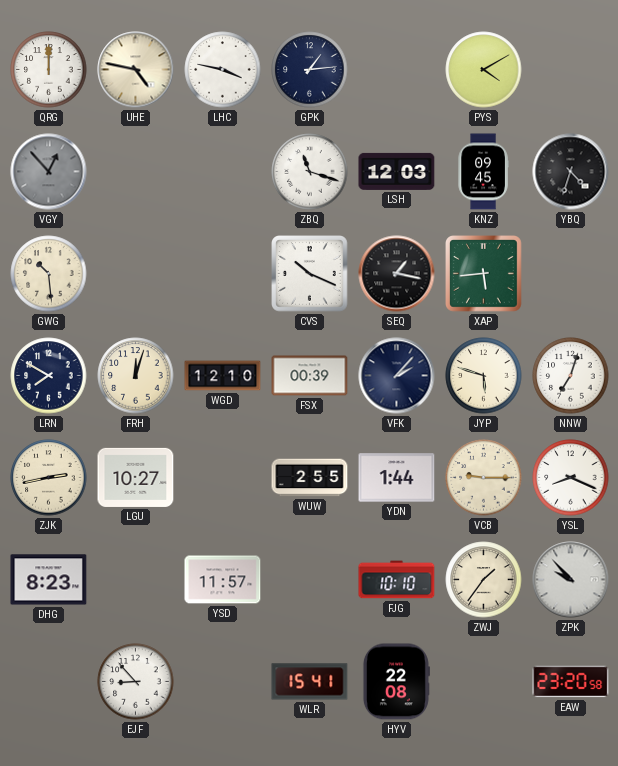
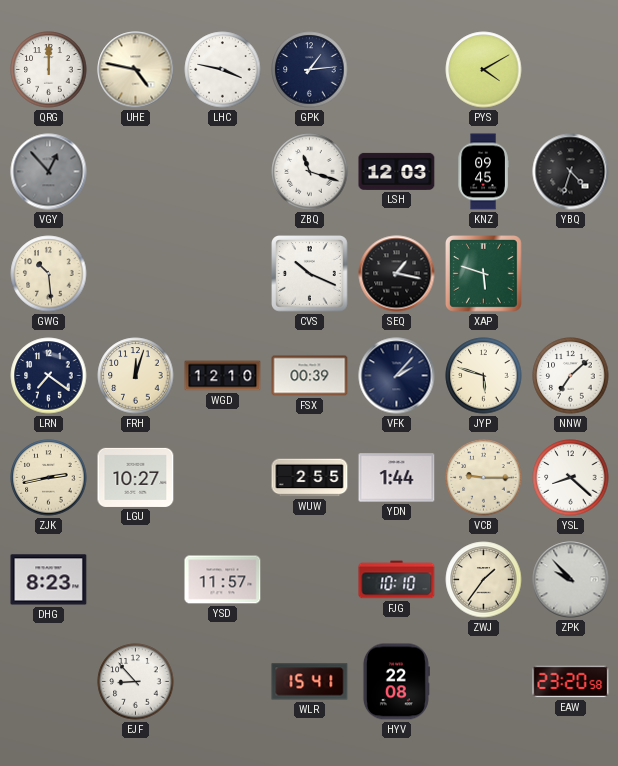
XAP: 5:44 -> 5:48 (484, 274)
LRN: 7:50 -> 7:21 (49, 376)
NNW: 7:03 -> 7:08 (571, 376)
YSL: 8:19 -> 8:22 (571, 478)
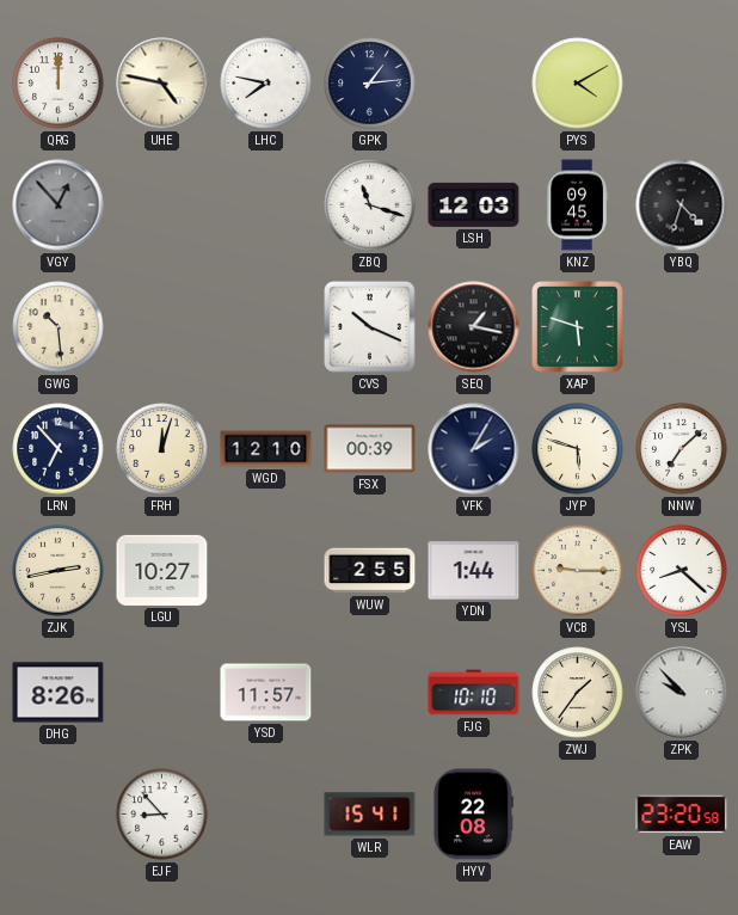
LHC: 3:47 -> 7:47 (266, 84)
LRN: 7:21 -> 6:53 (59, 449)
VFK: 2:07 -> 2:05 (474, 449)
DHG: 8:23 -> 8:26 (59, 693)
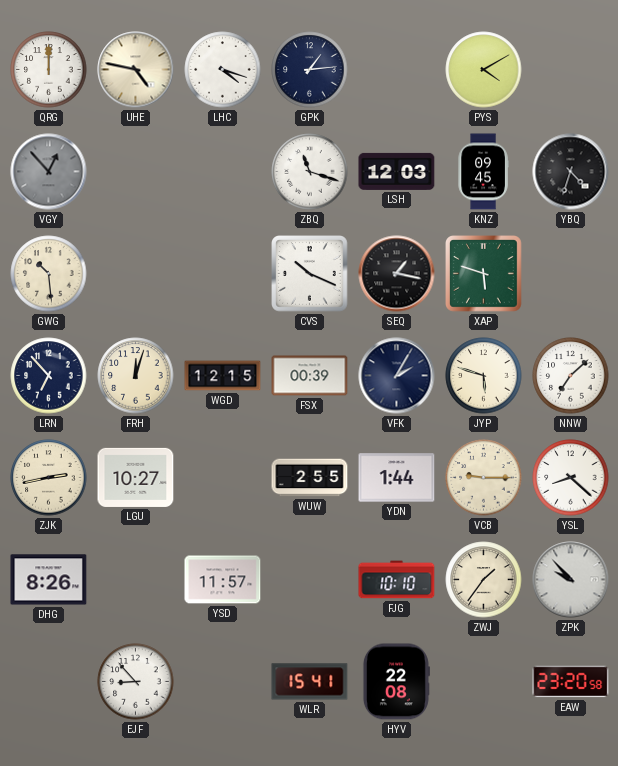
LHC: 7:47 -> 4:18 (223, 70)
WGD: 12:10 -> 12:15 (223, 376)
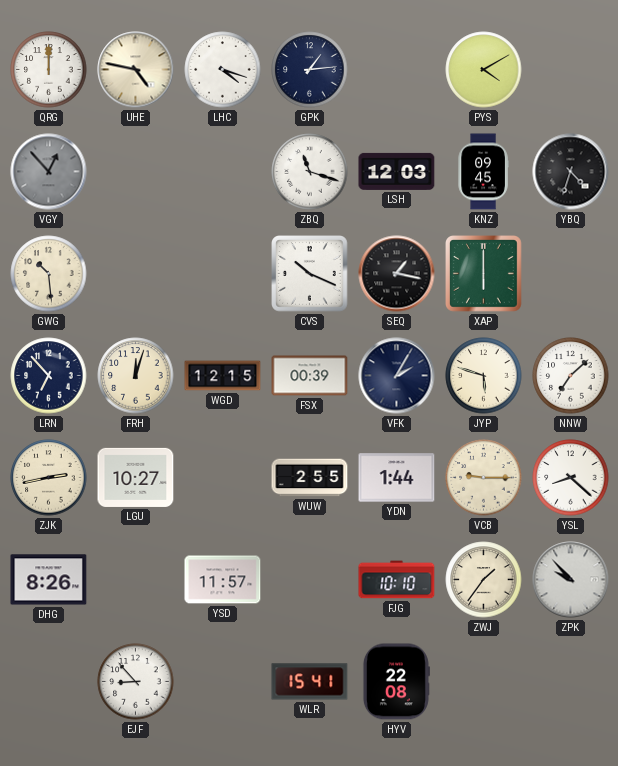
XAP: 5:48 -> 6:00 (484, 274)
EAW: 23:20 -> none (571, 682)
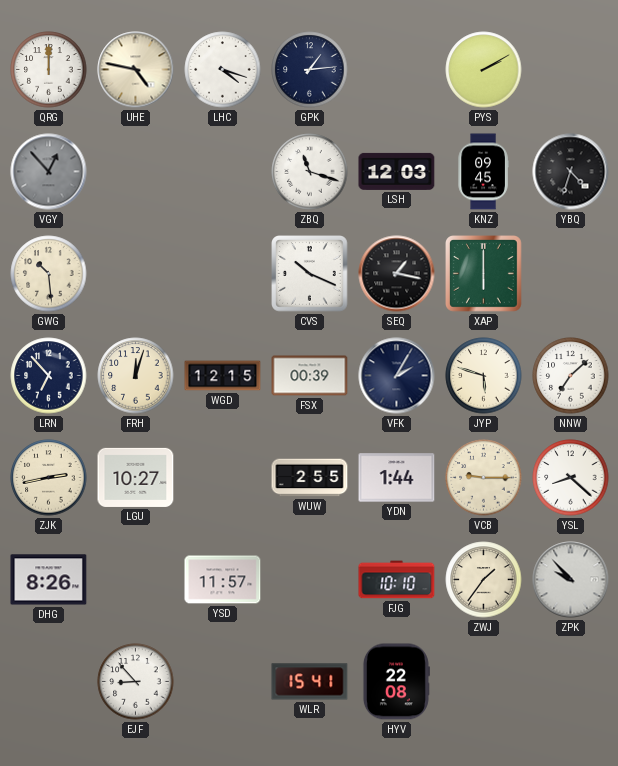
PYS: 4:10 -> 2:10 (484, 70)
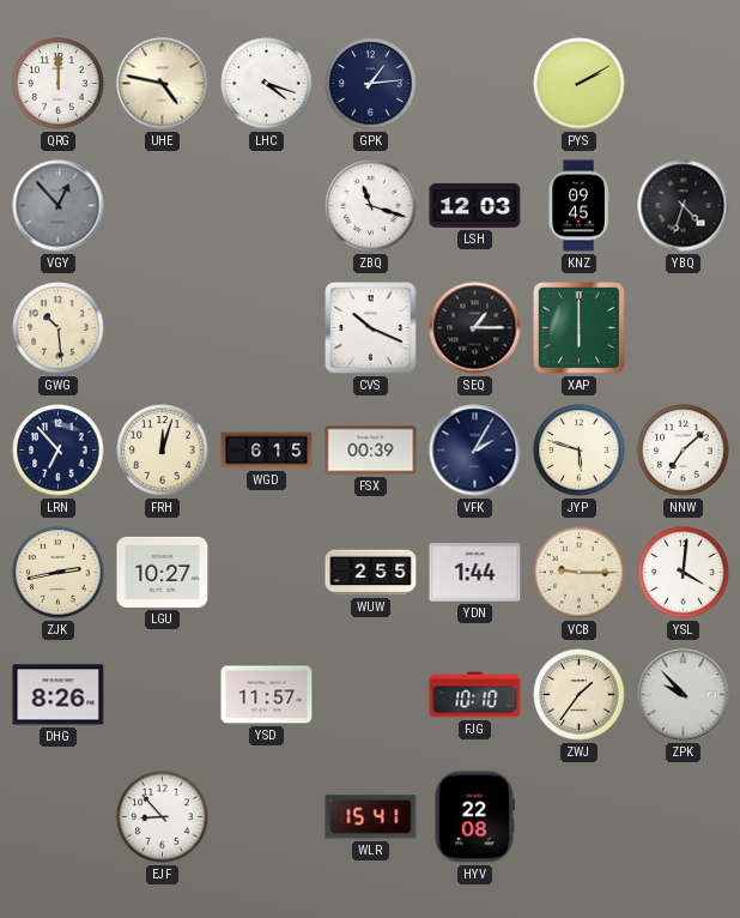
SEQ: 1:17 -> 1:15 (475, 328)
WGD: 12:15 -> 6:15 (267, 451)
YSL: 8:22 -> 4:01 (684, 573)
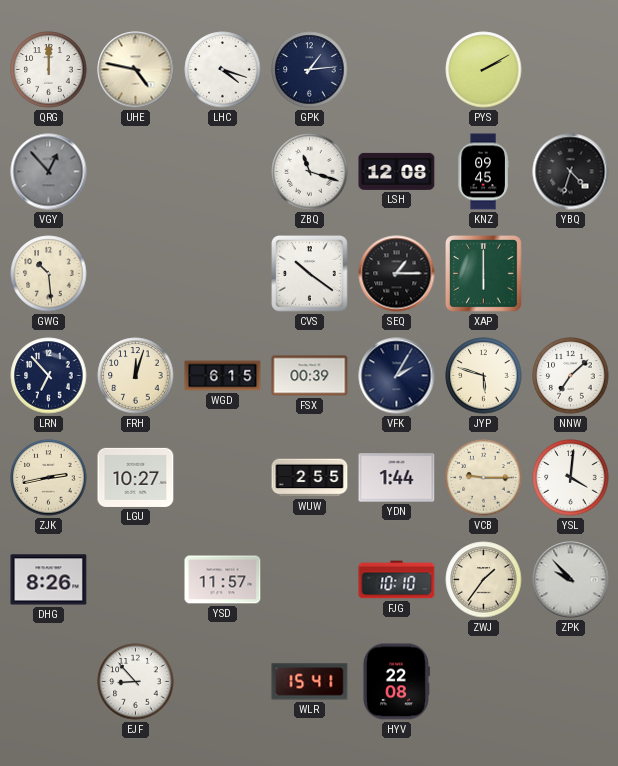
LSH: 12:03 -> 12:08 (397, 171)
CVS: 10:19 -> 10:21 (310, 274)
